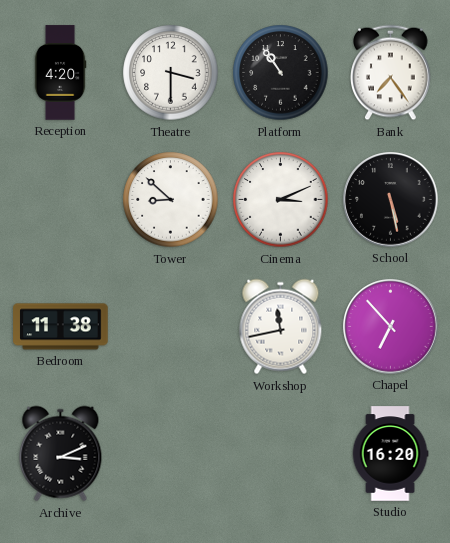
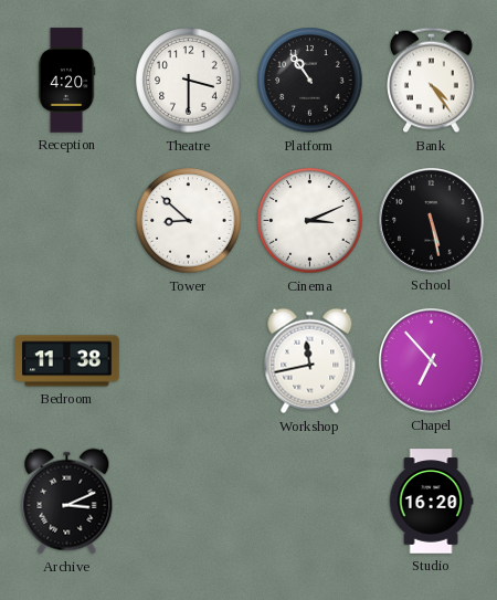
Bank: 7:24 -> 4:24 (432, 81)
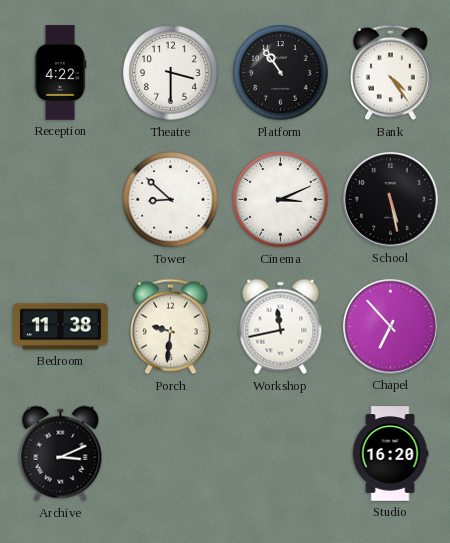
Reception: 4:20 -> 4:22 (60, 73)
Porch: none -> 9:31 (171, 327)
